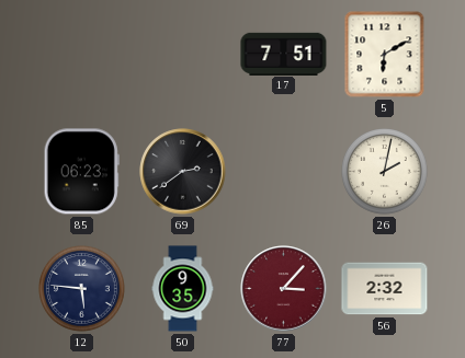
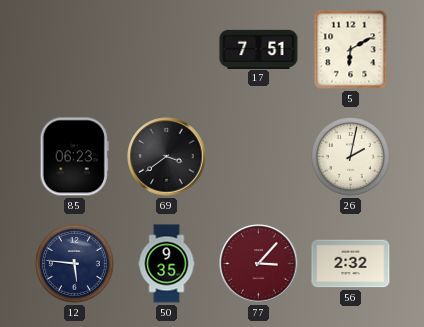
69: 2:39 -> 3:39 (167, 157)
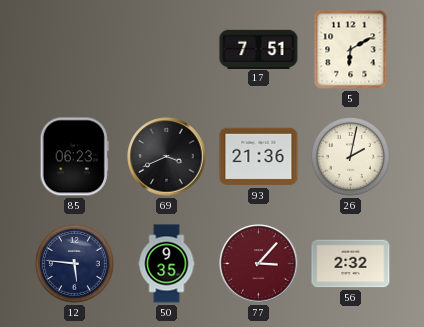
69: 3:39 -> 3:41 (167, 157)
93: none -> 21:36 (259, 157)
